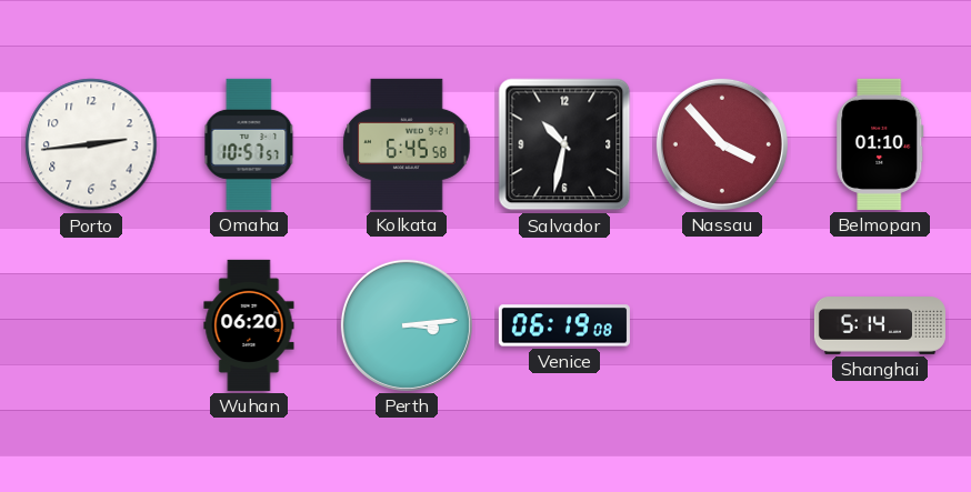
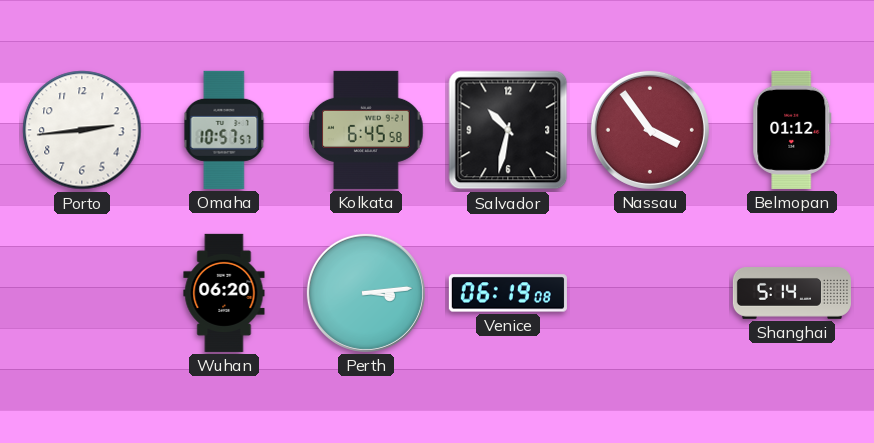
Nassau: 3:53 -> 3:54 (650, 130)
Belmopan: 01:10 -> 01:12 (792, 130)
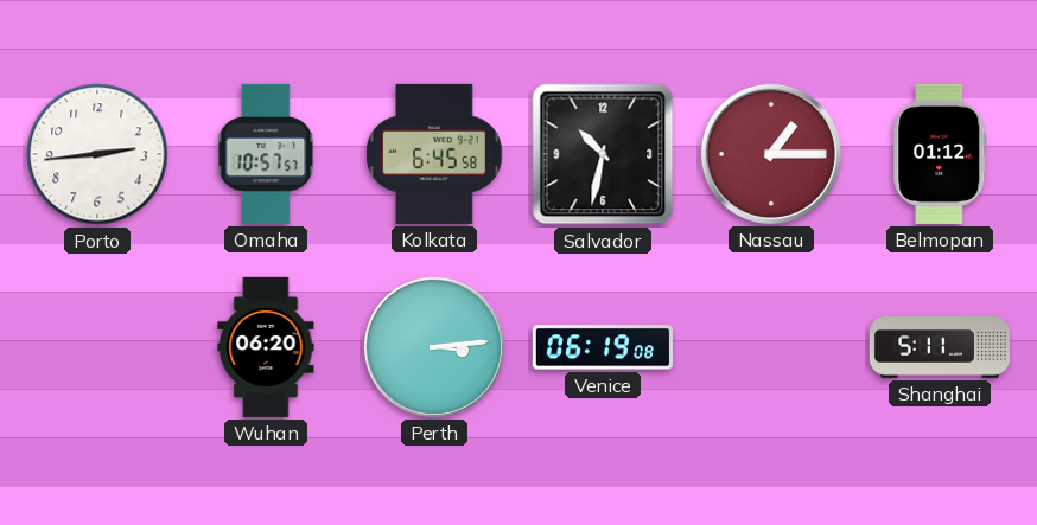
Nassau: 3:54 -> 1:15 (771, 154)
Shanghai: 5:14 -> 5:11 (940, 348)
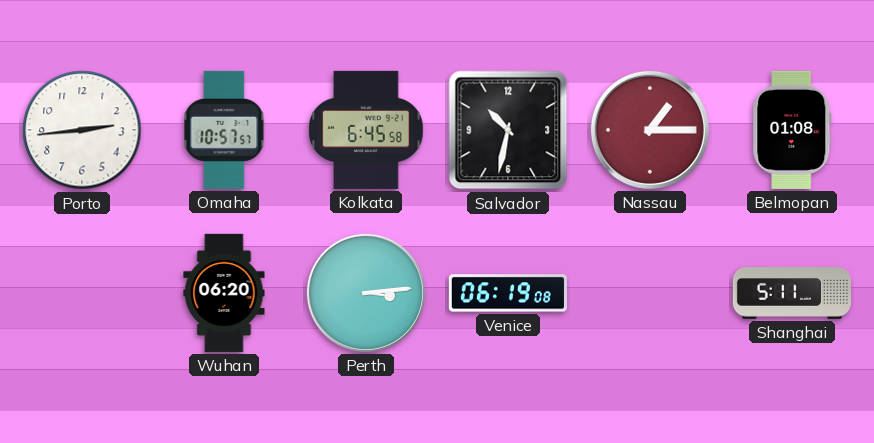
Belmopan: 01:12 -> 01:08 (792, 130)
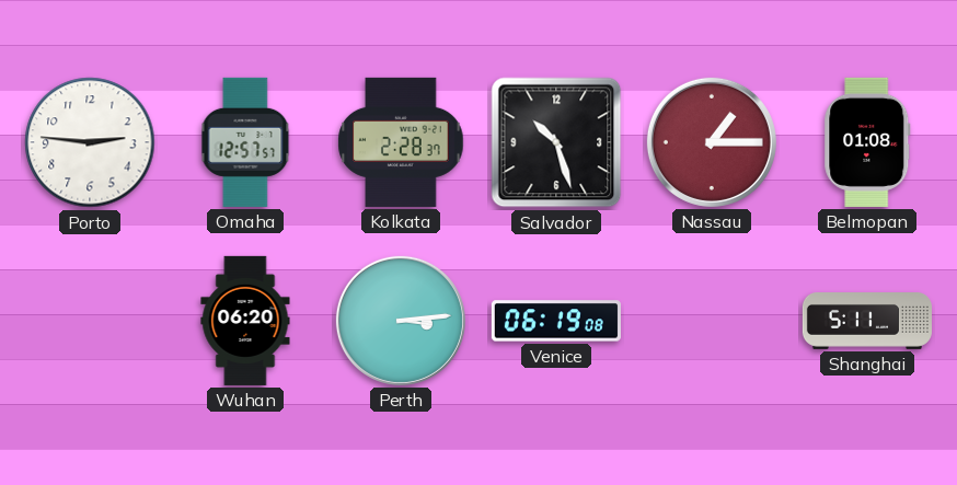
Porto: 2:44 -> 2:46 (90, 142)
Omaha: 10:57 -> 12:57 (245, 142)
Kolkata: 6:45 -> 2:28 (401, 142)
Salvador: 10:32 -> 10:27 (556, 142)
